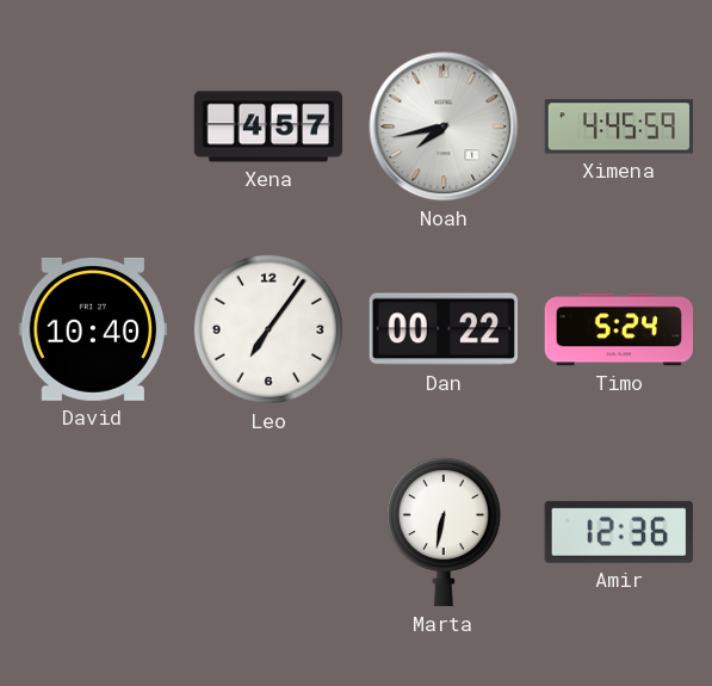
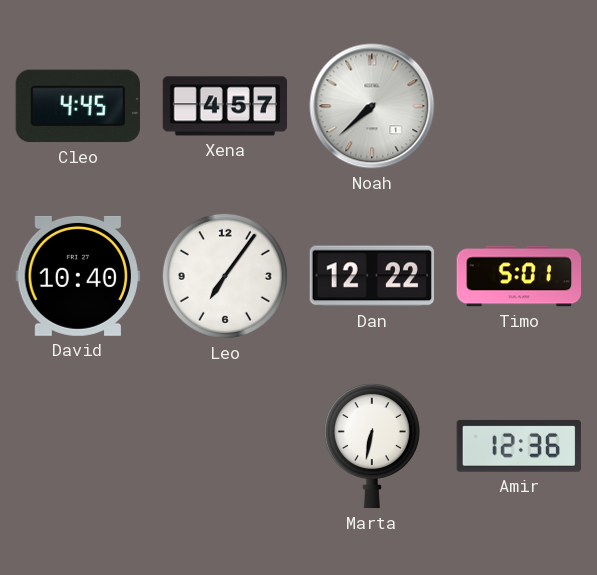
Cleo: none -> 4:45 (78, 106)
Noah: 7:43 -> 7:38 (372, 106)
Ximena: 4:45 -> none (619, 126)
Dan: 00:22 -> 12:22 (371, 276)
Timo: 5:24 -> 5:01 (519, 276)
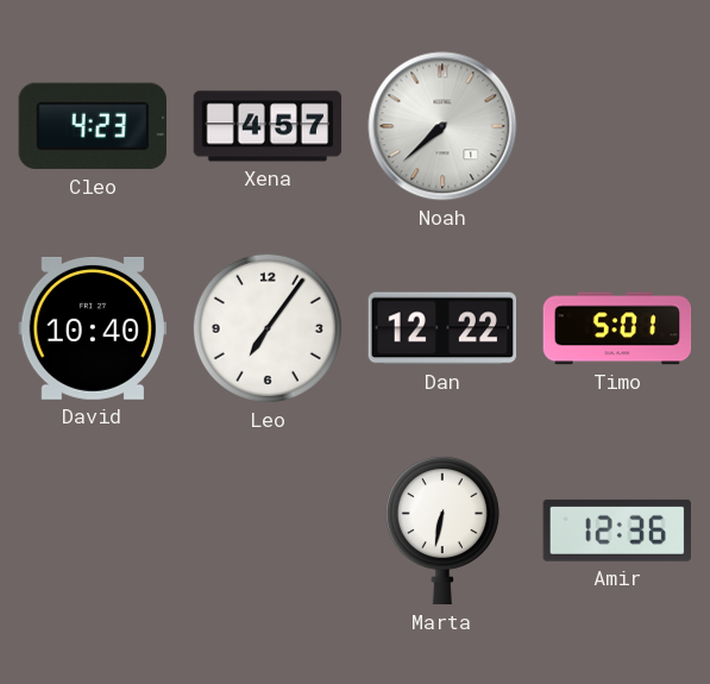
Cleo: 4:45 -> 4:23 (93, 126)
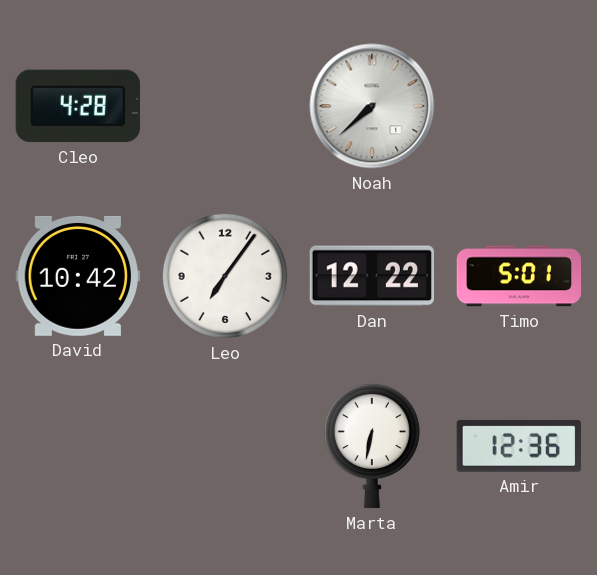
Cleo: 4:23 -> 4:28 (78, 106)
Xena: 4:57 -> none (268, 126)
David: 10:40 -> 10:42 (78, 276)
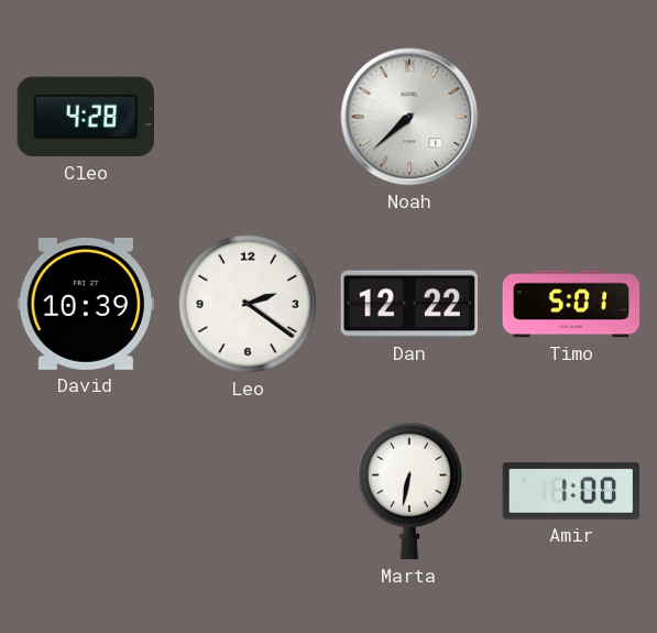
David: 10:42 -> 10:39 (86, 304)
Leo: 7:06 -> 2:21 (248, 304)
Amir: 12:36 -> 1:00 (571, 491)
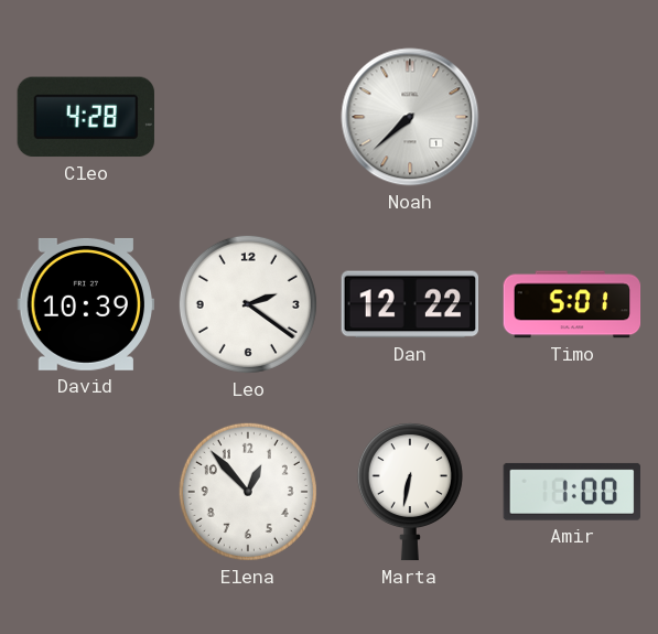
Elena: none -> 12:53 (248, 492)
